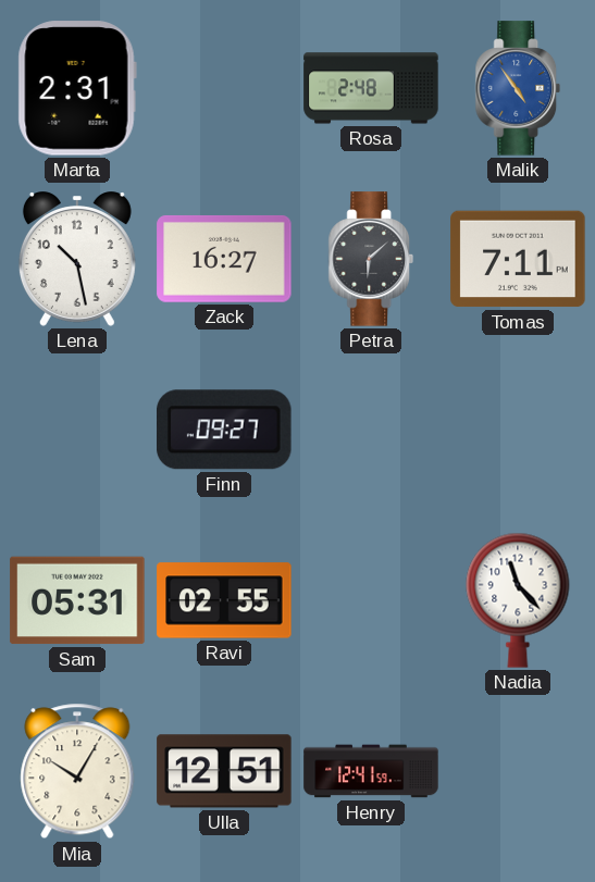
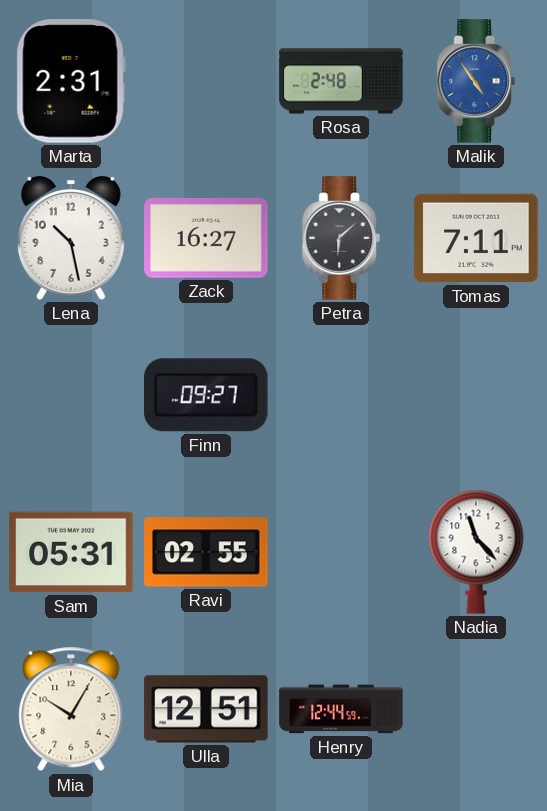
Henry: 12:41 -> 12:44 (341, 709)
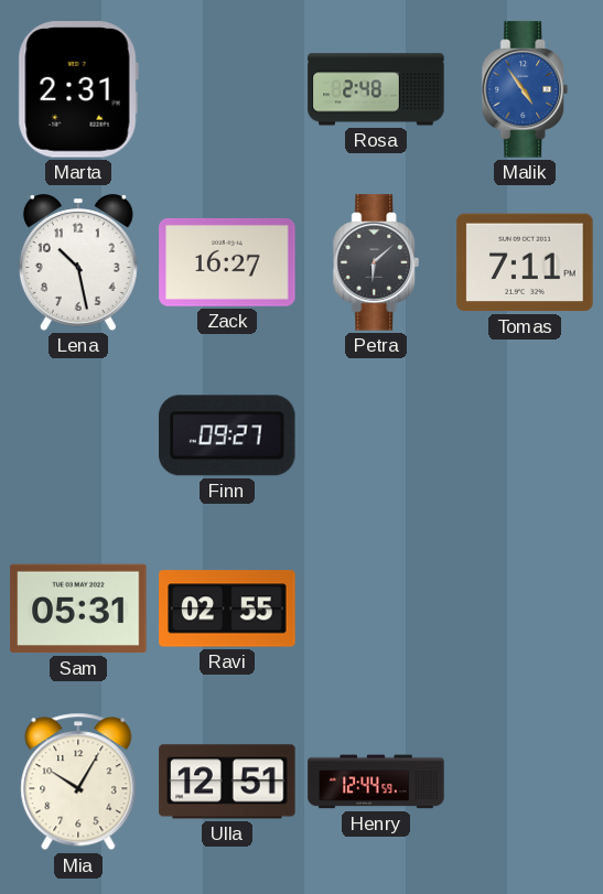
Nadia: 11:23 -> none (476, 552)
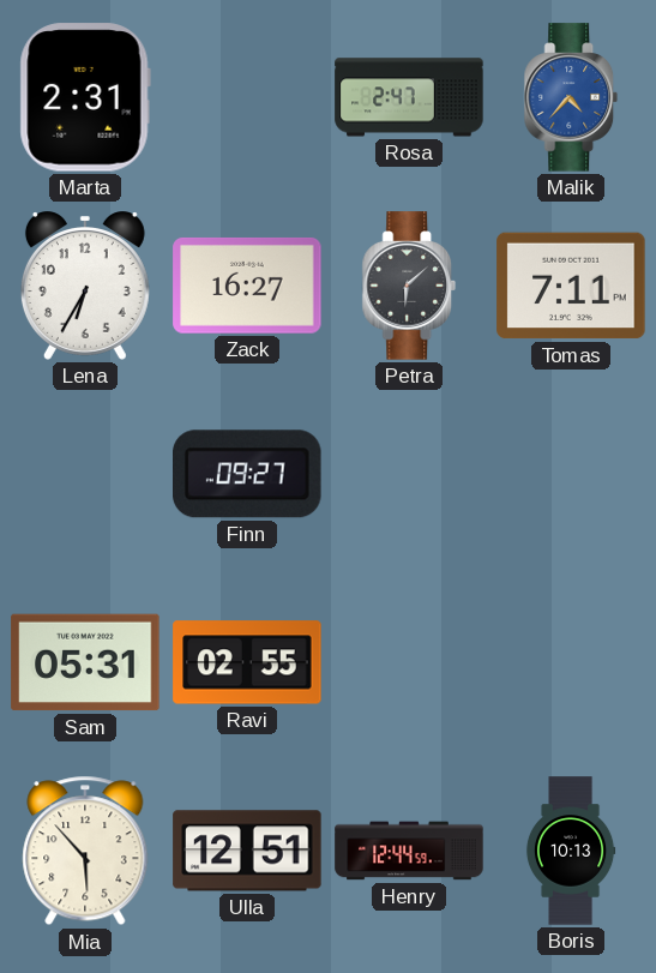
Rosa: 2:48 -> 2:47 (409, 97)
Malik: 4:54 -> 4:37 (571, 97)
Lena: 10:28 -> 6:35 (85, 286)
Mia: 10:05 -> 5:53 (85, 851)
Boris: none -> 10:13 (571, 851)
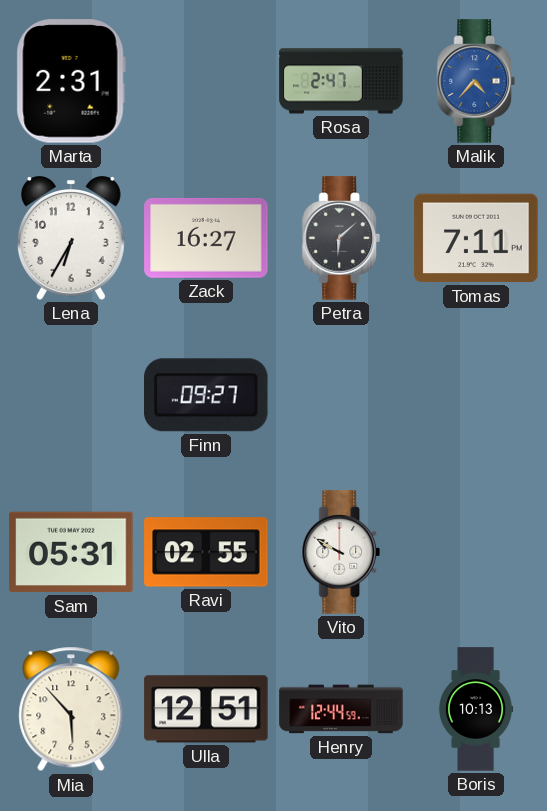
Vito: none -> 9:50 (341, 552)
